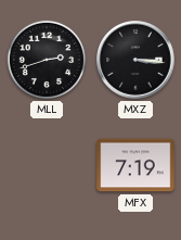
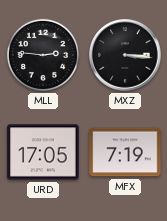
MLL: 2:42 -> 2:46 (43, 55)
URD: none -> 17:05 (43, 152)
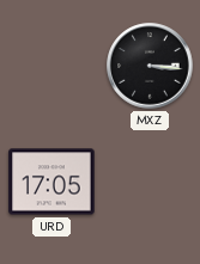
MLL: 2:46 -> none (43, 55)
MFX: 7:19 -> none (125, 152)
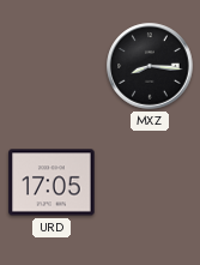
MXZ: 3:16 -> 8:16 (150, 66)
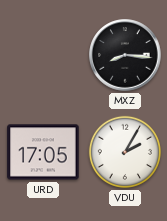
VDU: none -> 2:05 (125, 152)
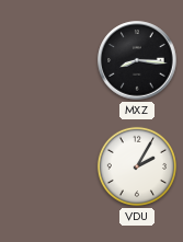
URD: 17:05 -> none (43, 152)
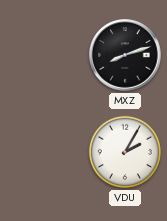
MXZ: 8:16 -> 8:12 (125, 55)
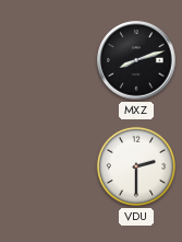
VDU: 2:05 -> 2:30 (136, 166)
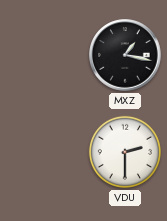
MXZ: 8:12 -> 1:17 (125, 55)
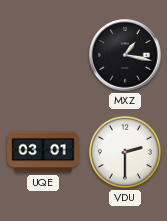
UQE: none -> 03:01 (43, 152)
